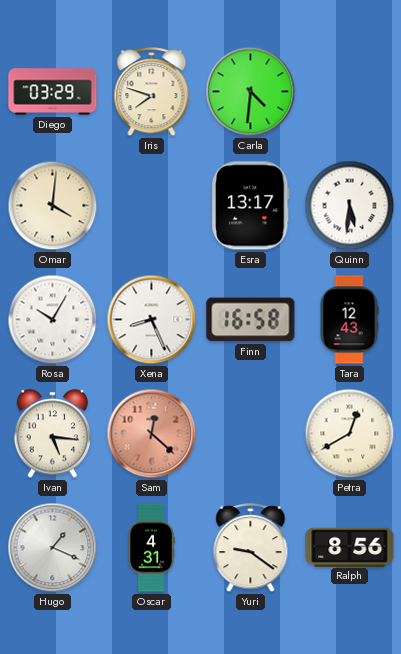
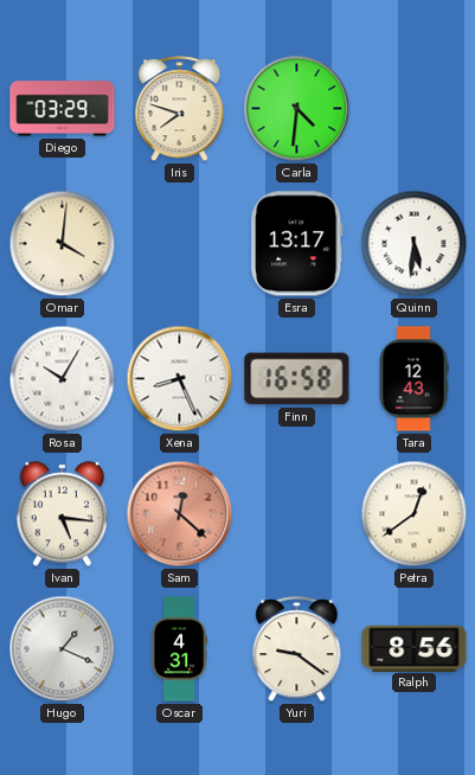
Petra: 12:40 -> 12:39 (415, 514)
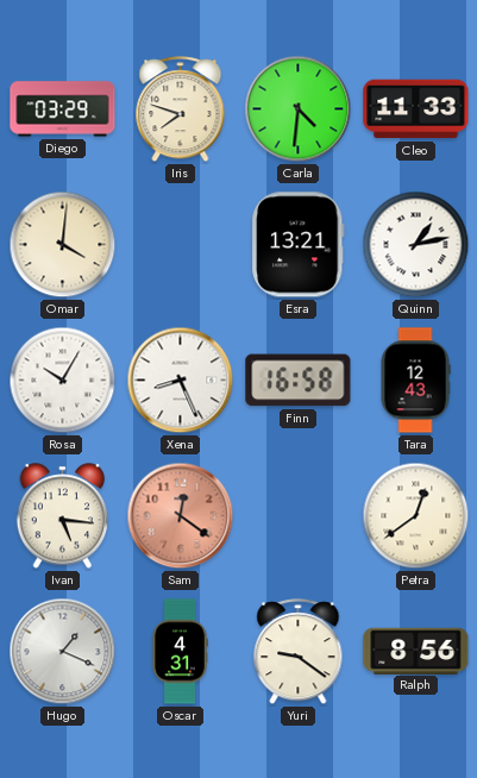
Cleo: none -> 11:33 (416, 109)
Esra: 13:17 -> 13:21 (299, 245)
Quinn: 5:31 -> 1:13 (416, 245)
Sam: 12:22 -> 12:21 (181, 516)
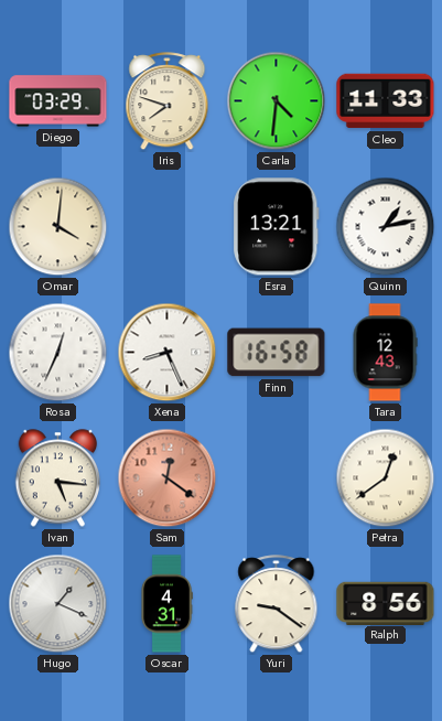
Rosa: 10:05 -> 12:34 (58, 353)
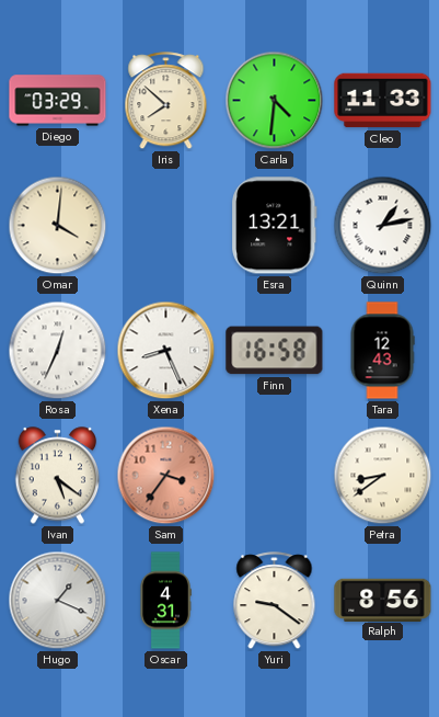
Iris: 7:48 -> 7:52 (166, 101)
Ivan: 5:16 -> 5:21 (58, 476)
Sam: 12:21 -> 3:36 (166, 476)
Petra: 12:39 -> 8:39 (383, 476)
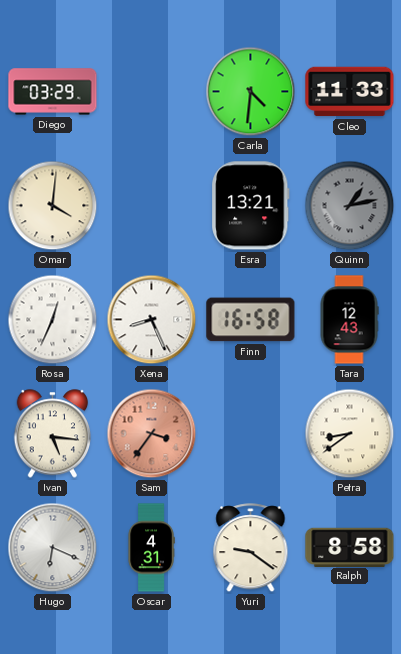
Iris: 7:52 -> none (166, 101)
Quinn dial: white -> grey (350, 206)
Ivan: 5:21 -> 5:16 (53, 434)
Hugo: 1:19 -> 6:19 (53, 548)
Ralph: 8:56 -> 8:58 (350, 547)
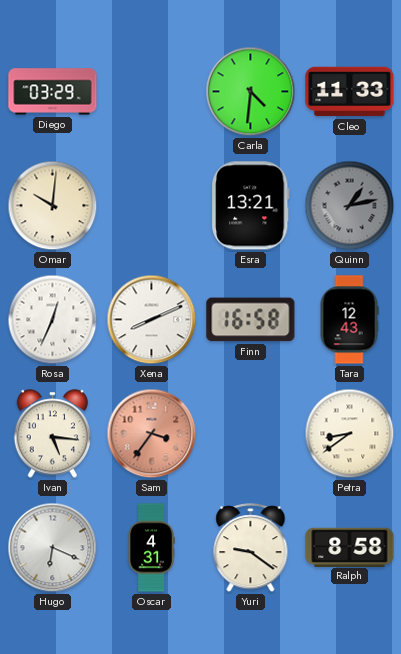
Omar: 4:01 -> 10:01 (53, 206)
Xena: 8:26 -> 8:11 (152, 320)
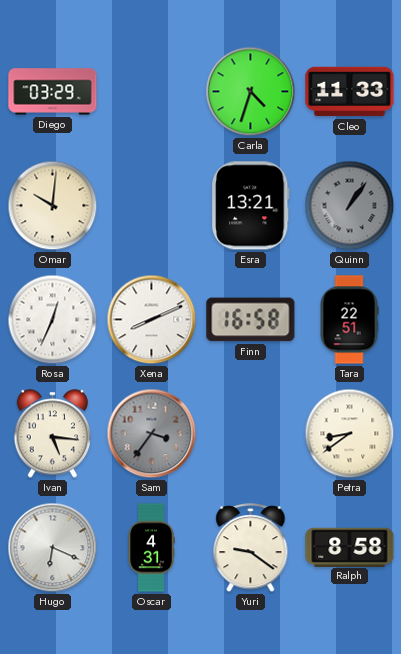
Carla: 4:31 -> 4:33 (251, 92)
Quinn: 1:13 -> 1:06 (350, 206)
Tara: 12:43 -> 22:51 (349, 320)
Sam dial: salmon -> grey (152, 434)
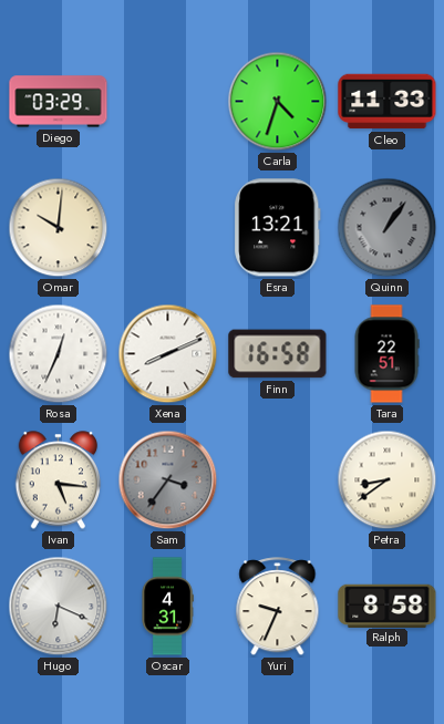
Yuri: 9:21 -> 9:34 (278, 607)
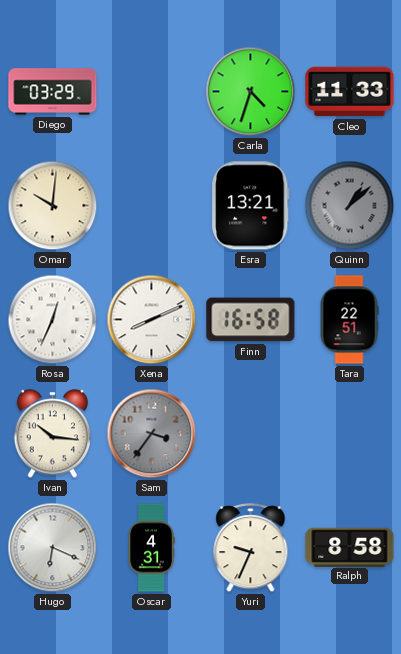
Quinn: 1:06 -> 1:08 (350, 206)
Ivan: 5:16 -> 10:16 (53, 434)
Petra: 8:39 -> none (388, 480)
